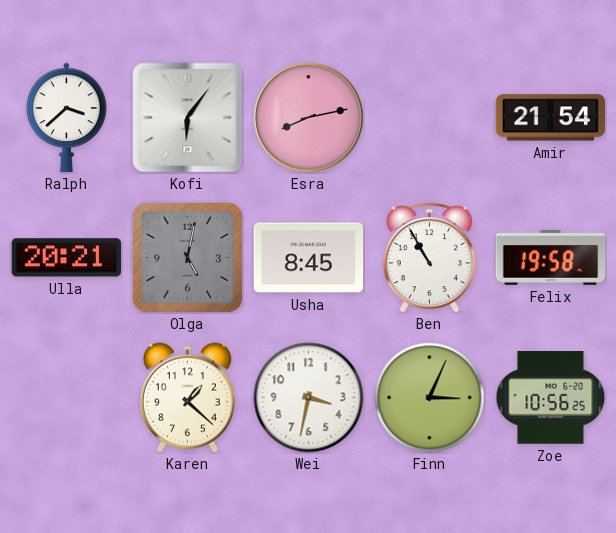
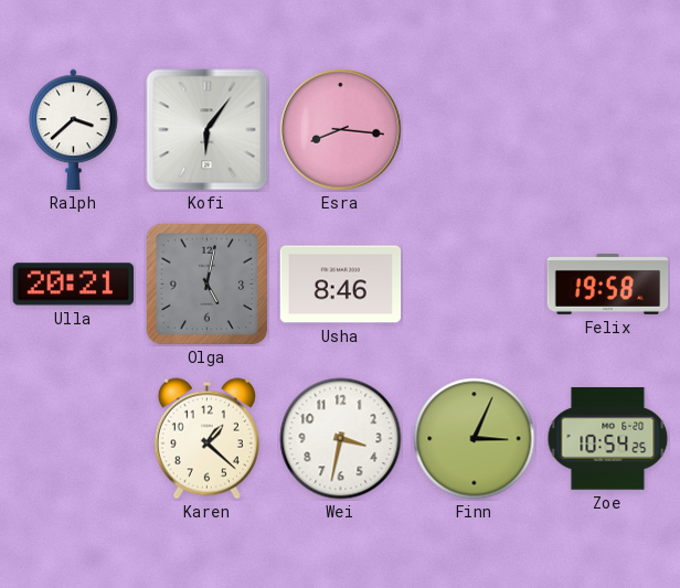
Esra: 8:13 -> 8:16 (341, 130)
Amir: 21:54 -> none (551, 118)
Usha: 8:45 -> 8:46 (341, 285)
Ben: 10:55 -> none (429, 258)
Zoe: 10:56 -> 10:54 (608, 439)
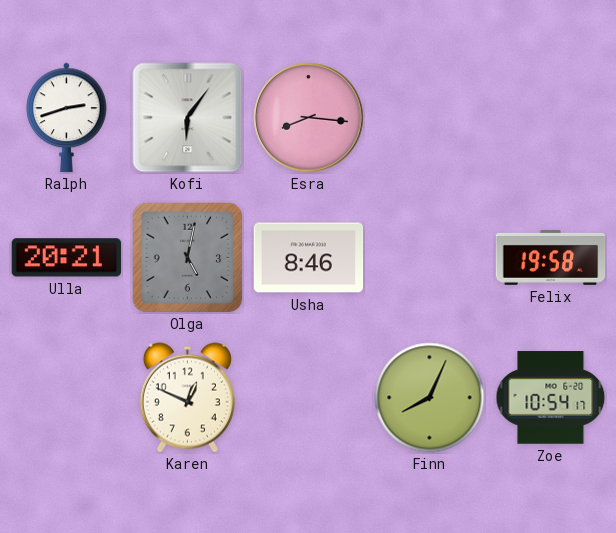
Ralph: 3:38 -> 2:42 (67, 118)
Karen: 1:22 -> 12:49 (187, 398)
Wei: 3:32 -> none (341, 439)
Finn: 3:04 -> 8:04 (430, 398)
Zoe: 10:54:25 -> 10:54:17 (551, 398)
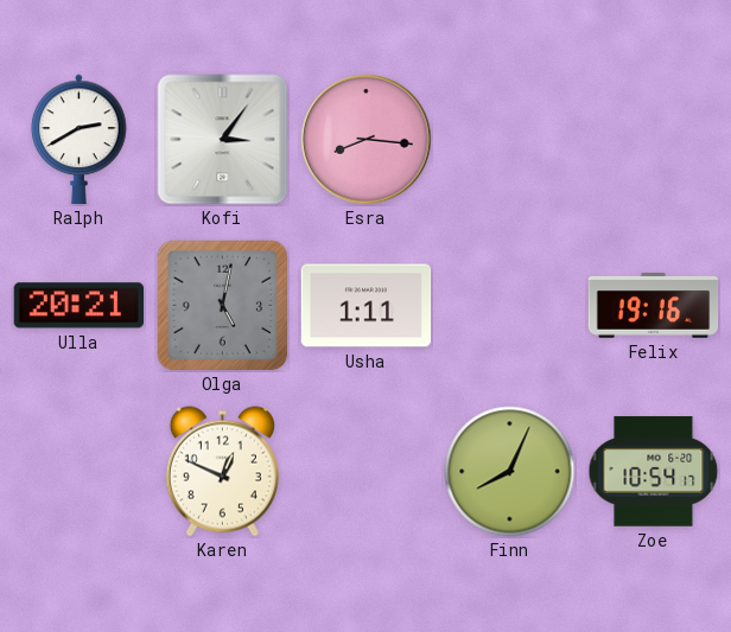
Ralph: 2:42 -> 2:40 (80, 140)
Kofi: 6:06 -> 3:06 (223, 140)
Usha: 8:46 -> 1:11 (367, 306)
Felix: 19:58 -> 19:16 (654, 305)
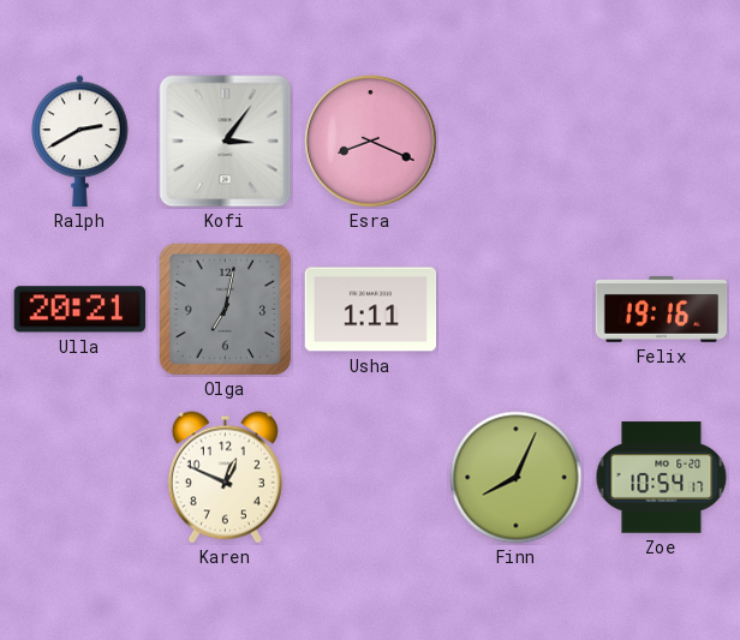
Esra: 8:16 -> 8:19 (371, 142)
Olga: 5:02 -> 7:02 (226, 310)
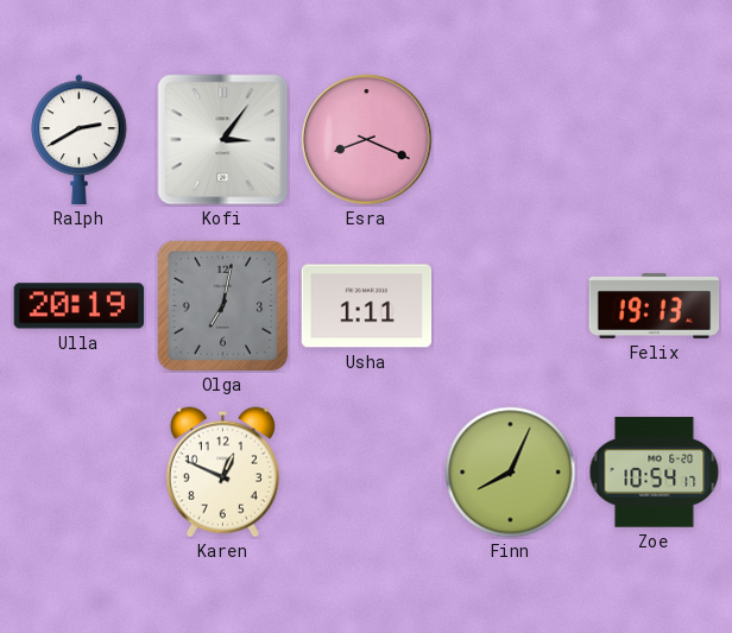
Ulla: 20:21 -> 20:19 (78, 306)
Felix: 19:16 -> 19:13 (655, 305)
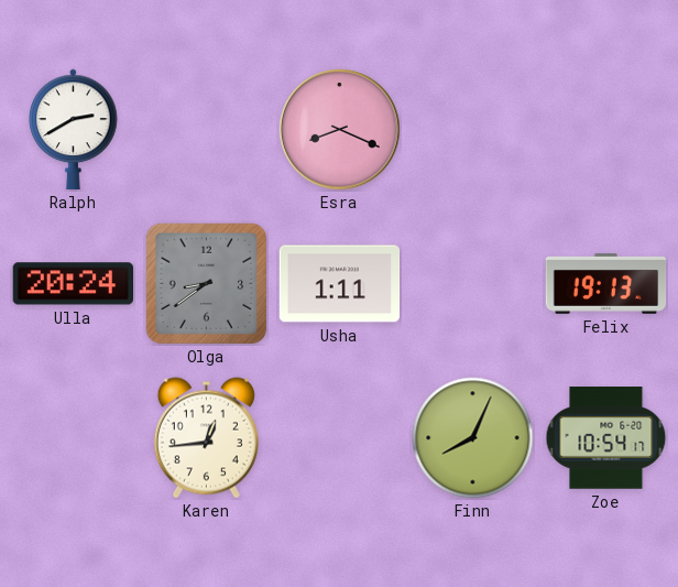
Kofi: 3:06 -> none (223, 140)
Ulla: 20:19 -> 20:24 (73, 284)
Olga: 7:02 -> 8:39 (207, 284)
Karen: 12:49 -> 12:44 (206, 438)
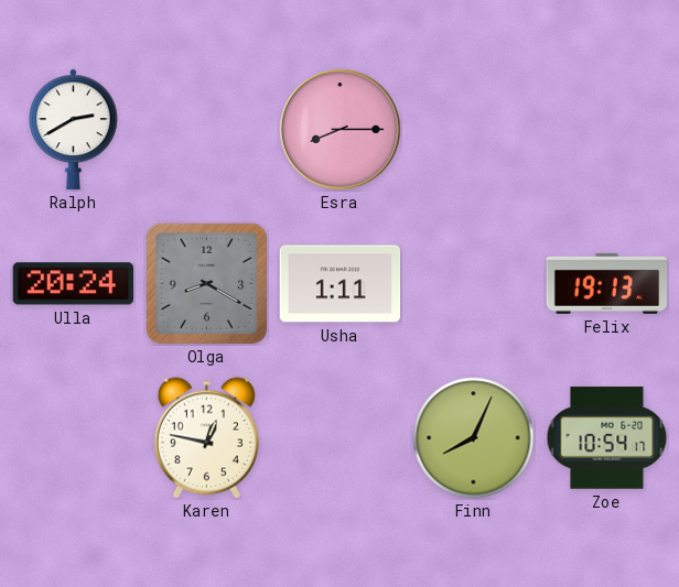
Esra: 8:19 -> 8:15 (341, 130)
Olga: 8:39 -> 8:20 (207, 284)
Karen: 12:44 -> 12:47 (206, 438)
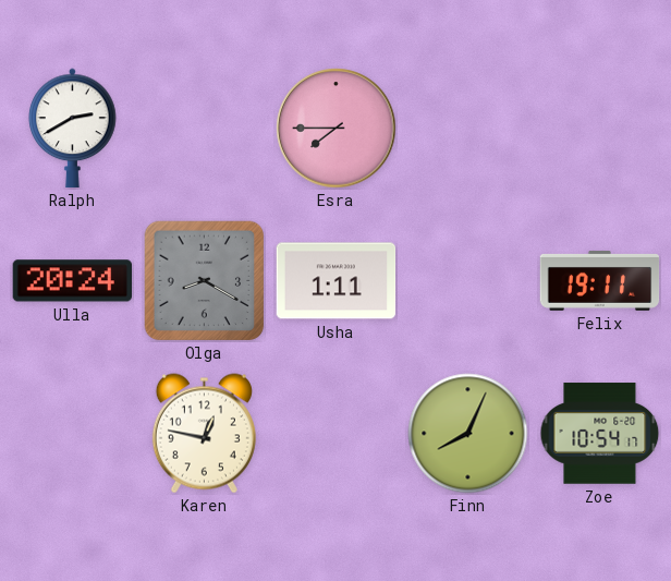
Esra: 8:15 -> 7:45 (337, 129)
Felix: 19:13 -> 19:11 (600, 280)
